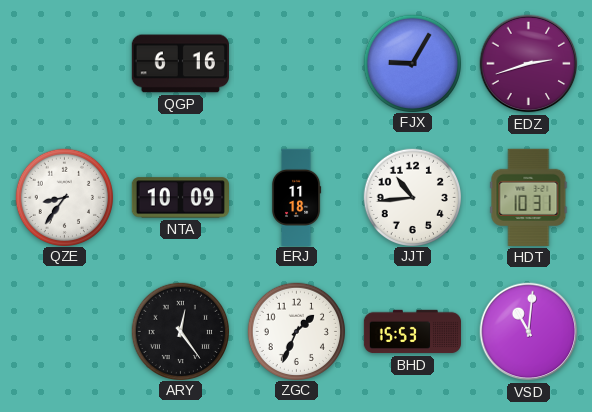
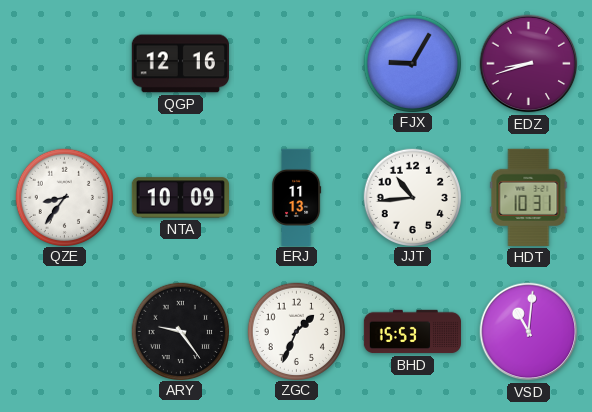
QGP: 6:16 -> 12:16 (180, 64)
EDZ: 2:42 -> 8:42 (529, 64)
ERJ: 11:18 -> 11:13 (296, 197)
ARY: 12:24 -> 9:24 (180, 331)
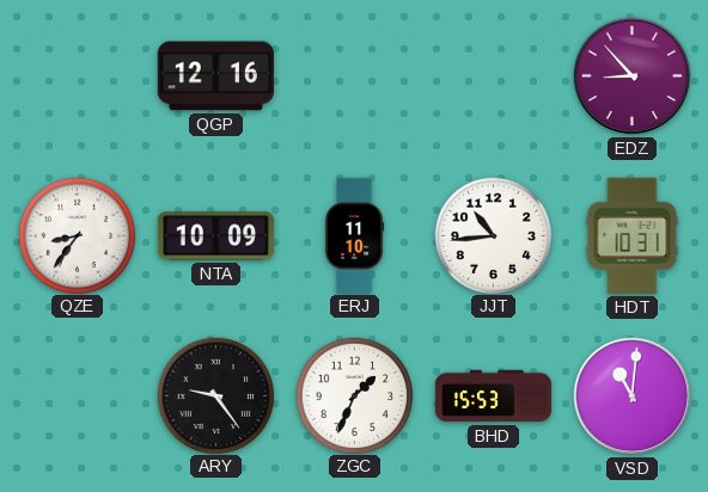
FJX: 9:05 -> none (412, 63)
EDZ: 8:42 -> 8:53 (633, 76)
ERJ: 11:13 -> 11:10 (354, 235)
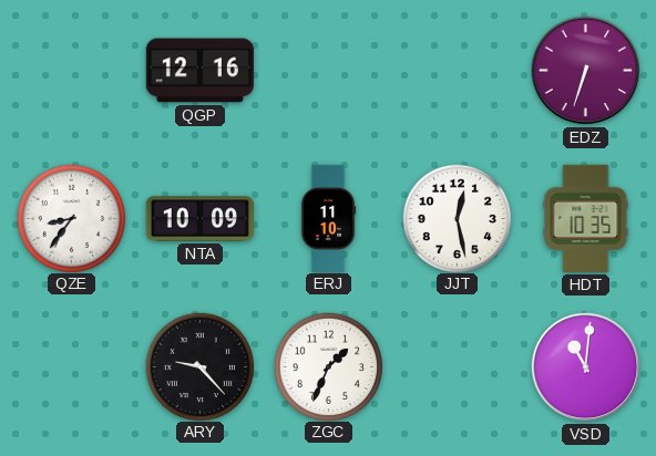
EDZ: 8:53 -> 6:33 (586, 71)
JJT: 10:44 -> 12:28 (457, 218)
HDT: 10:31 -> 10:35 (586, 218)
ARY: 9:24 -> 9:23 (199, 366)
BHD: 15:53 -> none (493, 396)
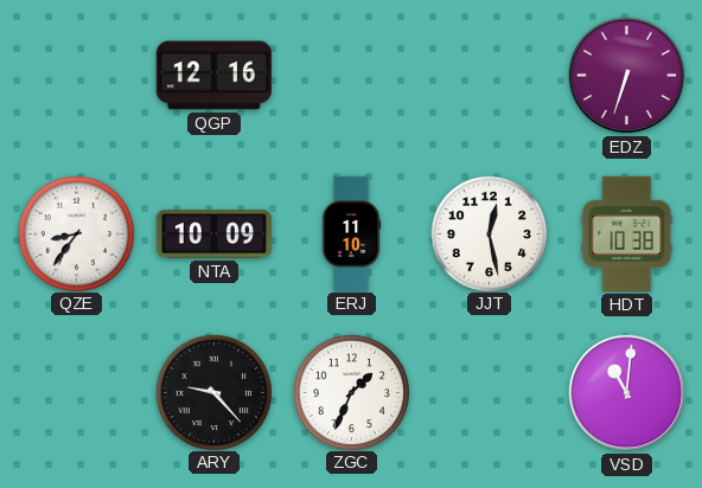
HDT: 10:35 -> 10:38 (627, 233)
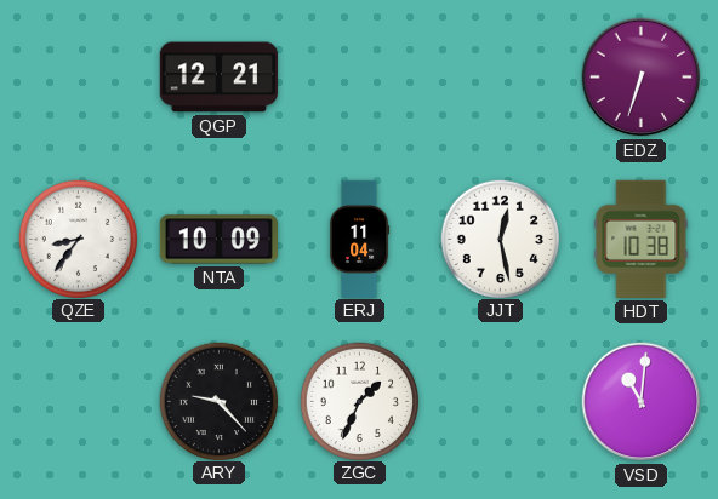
QGP: 12:16 -> 12:21 (218, 78)
ERJ: 11:10 -> 11:04 (359, 239)
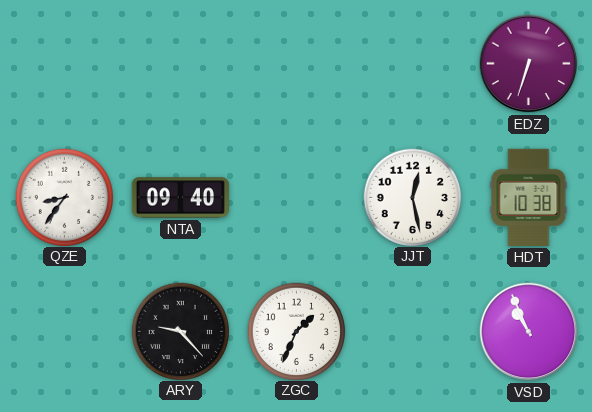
QGP: 12:21 -> none (218, 78)
NTA: 10:09 -> 09:40 (180, 198)
ERJ: 11:04 -> none (359, 239)
VSD: 11:01 -> 10:56 (529, 332)
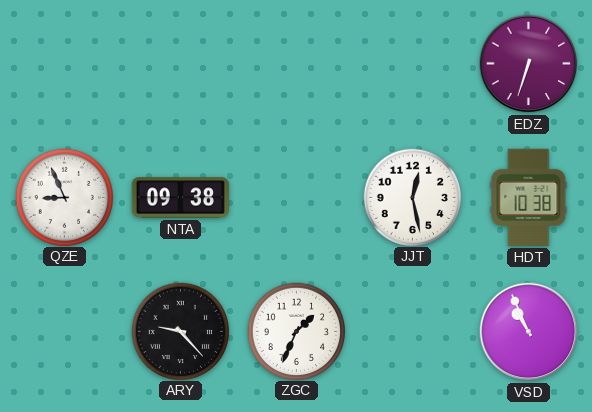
QZE: 8:36 -> 8:56 (64, 197)
NTA: 09:40 -> 09:38 (180, 198)
